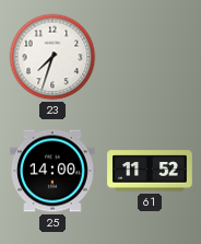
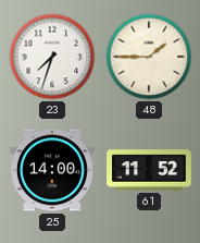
48: none -> 1:45 (149, 57)
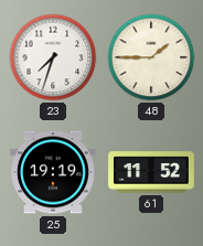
25: 14:00 -> 19:19 (53, 172)
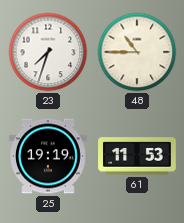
48: 1:45 -> 10:45 (137, 52)
61: 11:52 -> 11:53 (137, 156)
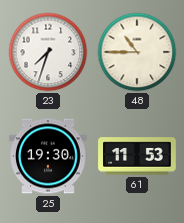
25: 19:19 -> 19:30 (48, 156)
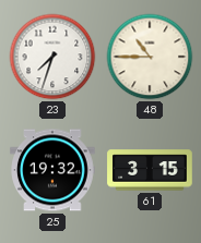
25: 19:30 -> 19:32 (52, 170)
61: 11:53 -> 3:15 (150, 170)
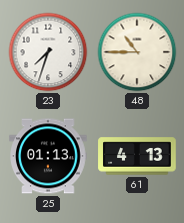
25: 19:32 -> 01:13 (48, 156)
61: 3:15 -> 4:13 (137, 156)
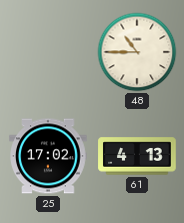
23: 7:33 -> none (48, 52)
25: 01:13 -> 17:02 (48, 156)
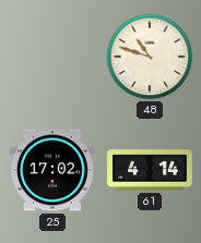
48: 10:45 -> 10:48 (150, 57)
61: 4:13 -> 4:14 (150, 170)
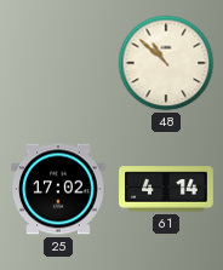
48: 10:48 -> 10:52 (166, 63)
